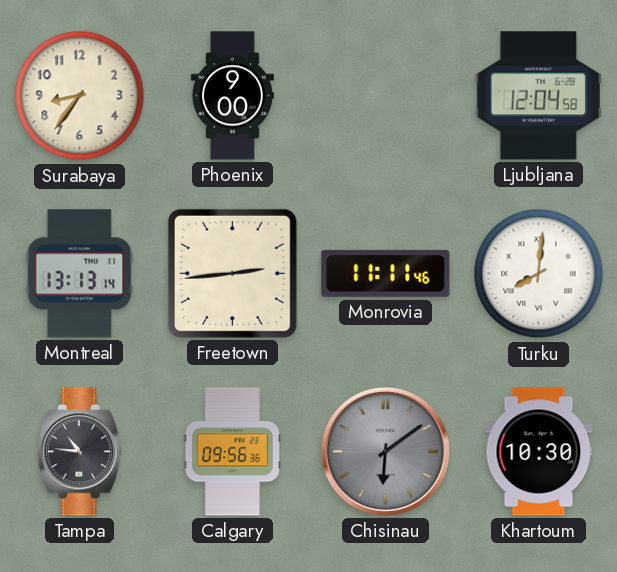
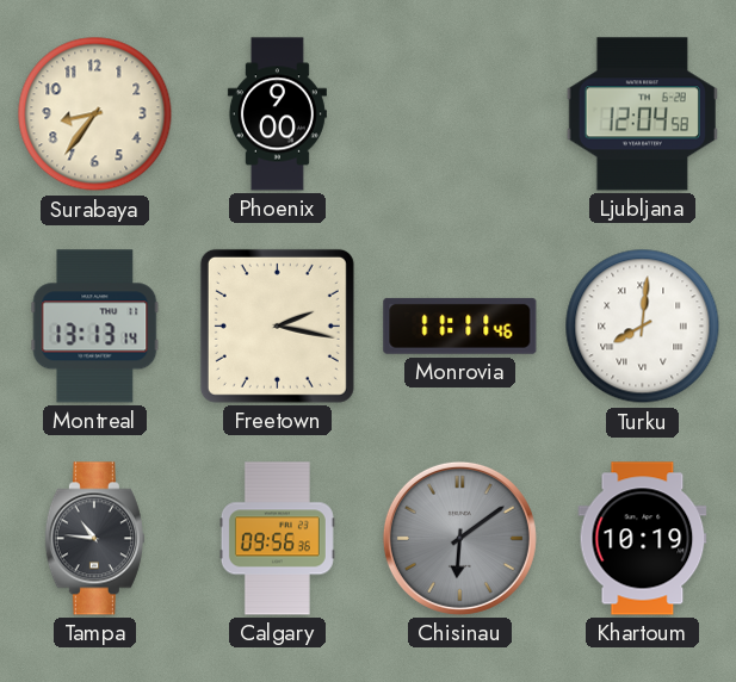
Freetown: 2:44 -> 2:17 (277, 325)
Khartoum: 10:30 -> 10:19 (643, 539)
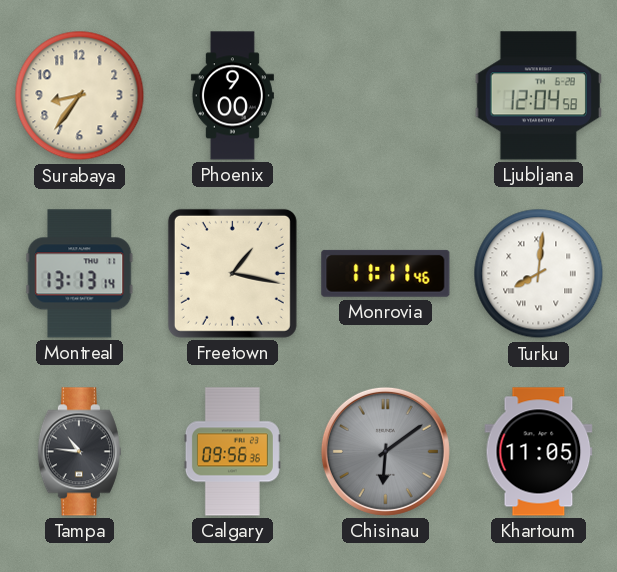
Freetown: 2:17 -> 1:17 (232, 273)
Khartoum: 10:19 -> 11:05 (539, 452)
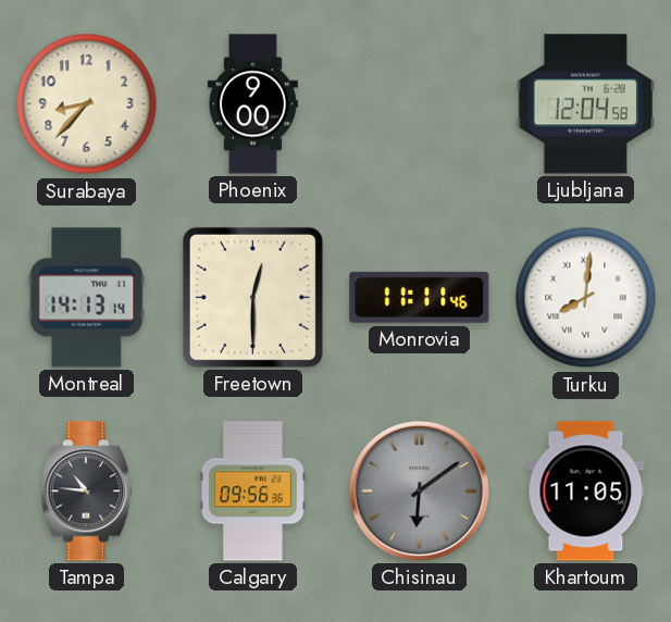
Surabaya: 8:36 -> 8:37 (87, 104)
Montreal: 13:13 -> 14:13 (87, 298)
Freetown: 1:17 -> 12:30 (252, 297)
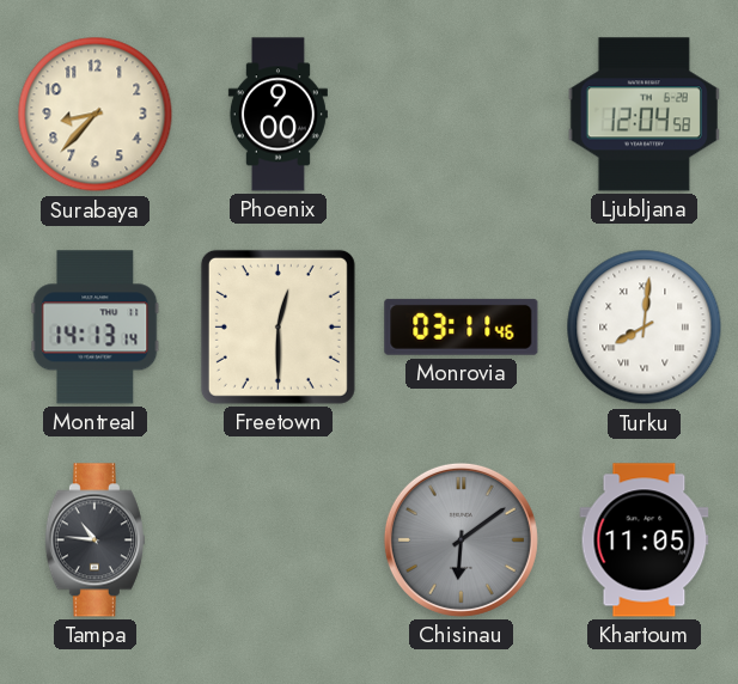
Monrovia: 11:11 -> 03:11 (462, 326)
Calgary: 09:56 -> none (252, 492)
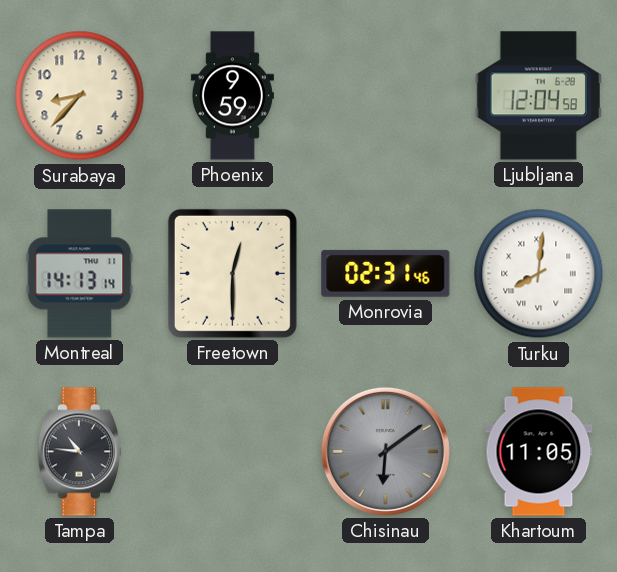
Phoenix: 9:00 -> 9:59 (232, 96)
Monrovia: 03:11 -> 02:31 (386, 273)
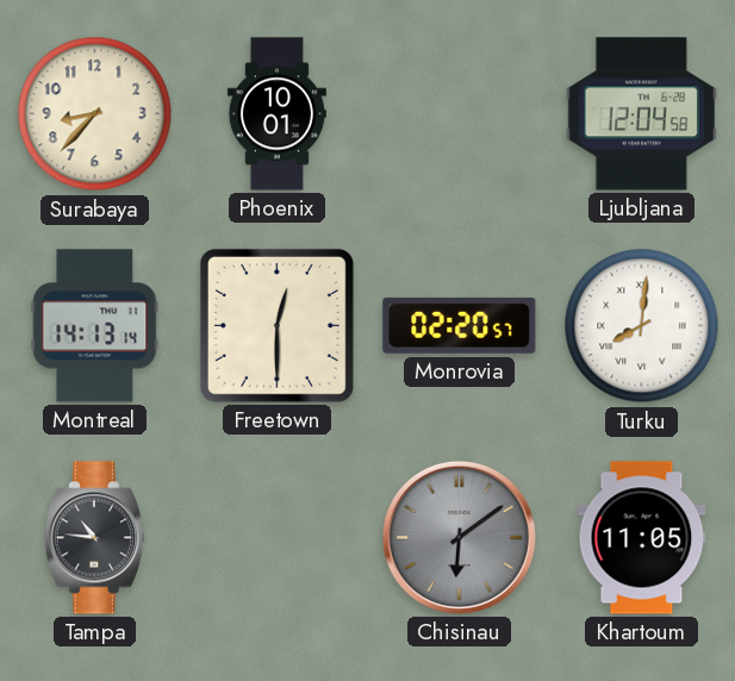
Phoenix: 9:59 -> 10:01 (276, 114)
Monrovia: 02:31 -> 02:20 (460, 325)
